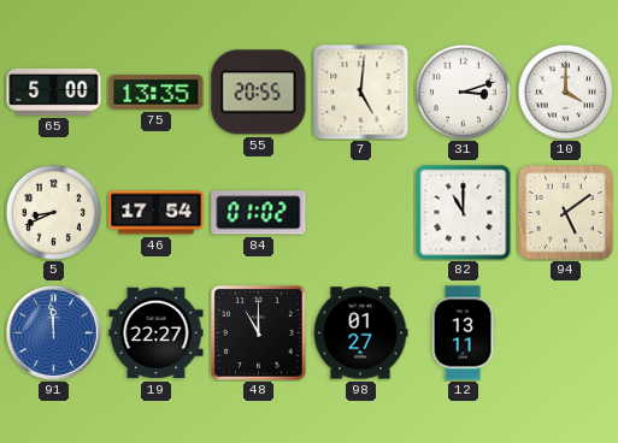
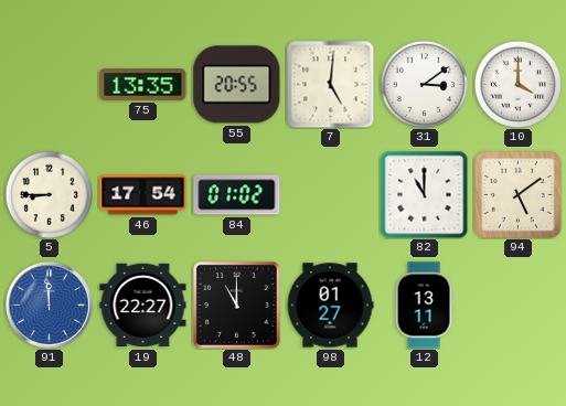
65: 5:00 -> none (54, 91)
31: 3:12 -> 3:09 (424, 84)
5: 8:41 -> 8:45 (49, 194)
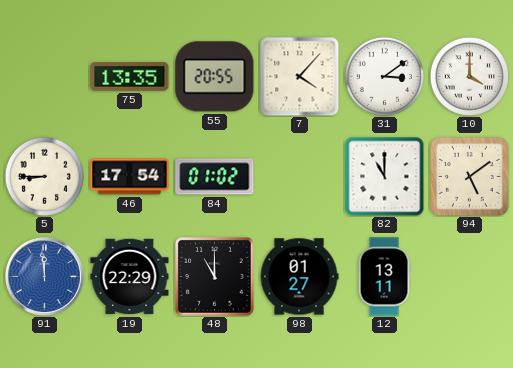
7: 5:01 -> 4:07 (300, 77)
19: 22:27 -> 22:29 (130, 277)
